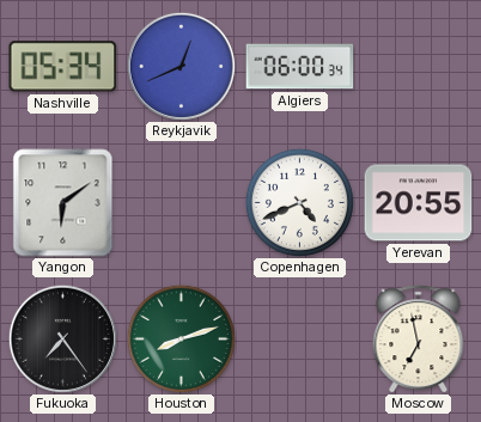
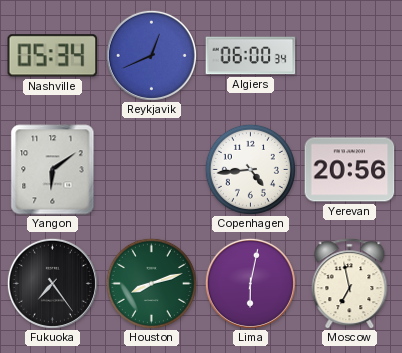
Copenhagen: 4:41 -> 4:44 (250, 169)
Yerevan: 20:55 -> 20:56 (350, 170)
Lima: none -> 6:02 (250, 283)
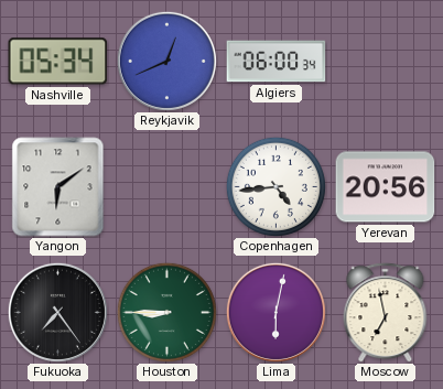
Houston: 8:12 -> 8:45 (166, 312)
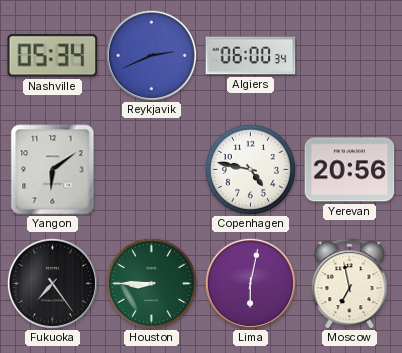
Reykjavik: 12:41 -> 2:41 (151, 55)
Copenhagen: 4:44 -> 4:47 (250, 169)
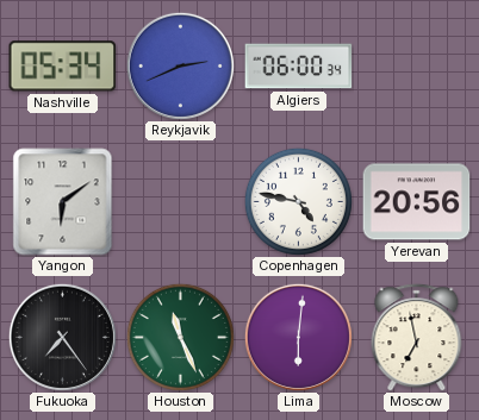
Houston: 8:45 -> 11:26 (180, 337)
Lima: 6:02 -> 6:01 (298, 337)
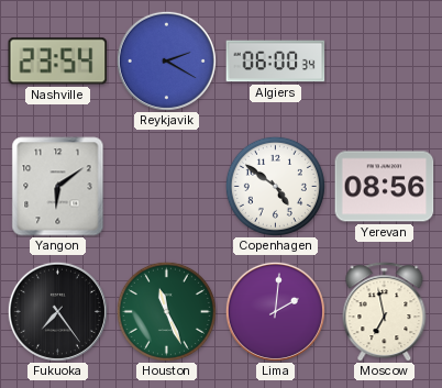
Nashville: 05:34 -> 23:54 (58, 62)
Reykjavik: 2:41 -> 2:20 (166, 60)
Copenhagen: 4:47 -> 4:51 (275, 186)
Yerevan: 20:56 -> 08:56 (385, 187)
Lima: 6:01 -> 2:01 (275, 311)
